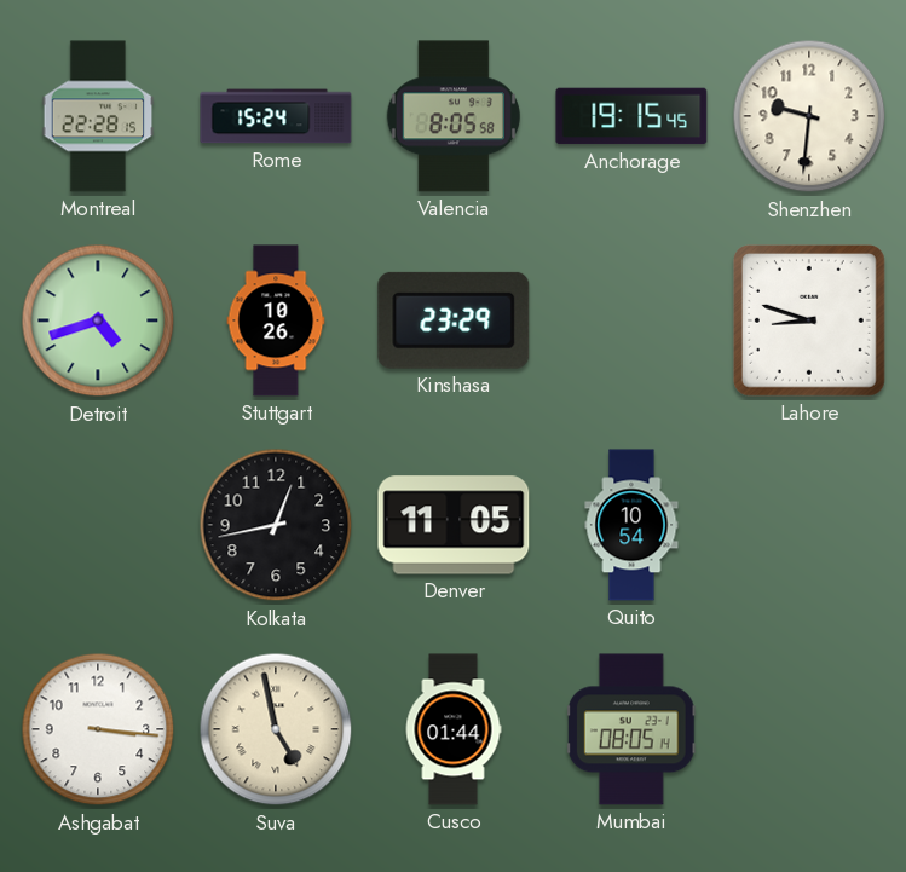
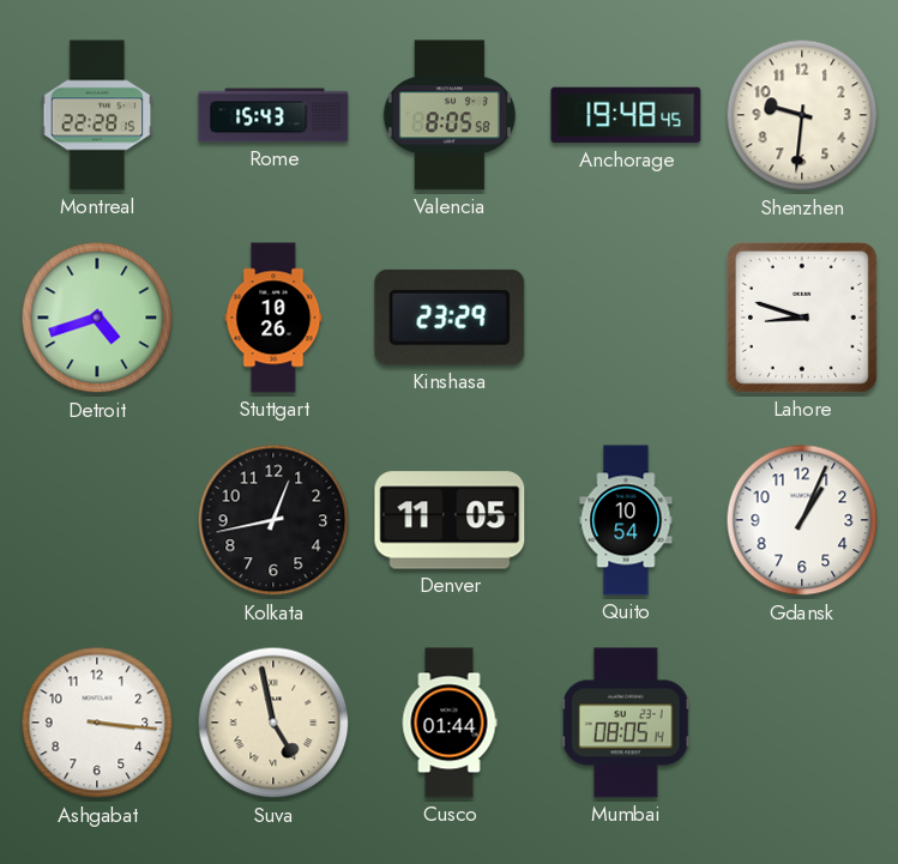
Rome: 15:24 -> 15:43 (273, 115)
Anchorage: 19:15 -> 19:48 (626, 115)
Gdansk: none -> 1:04 (802, 520)
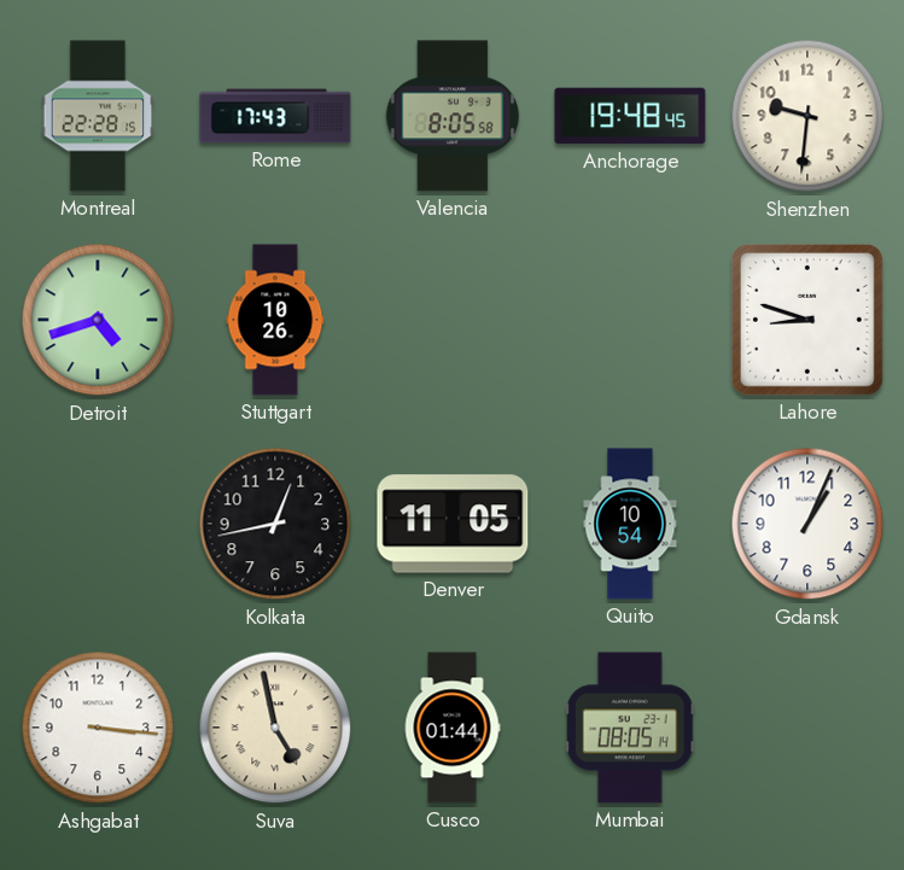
Rome: 15:43 -> 17:43 (275, 116)
Kinshasa: 23:29 -> none (450, 318)
